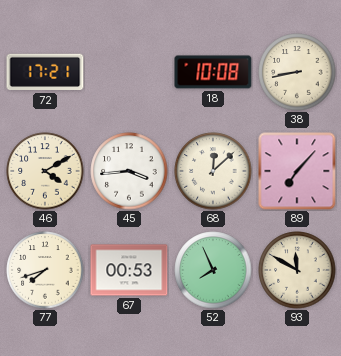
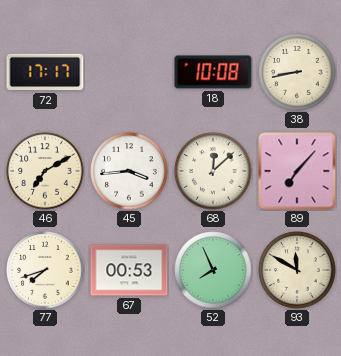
72: 17:21 -> 17:17 (45, 72)
46: 4:10 -> 7:10 (45, 171)
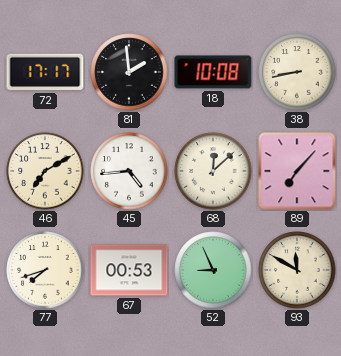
81: none -> 1:59 (129, 72)
45: 3:44 -> 4:44 (129, 171)
52: 7:56 -> 8:56 (213, 270)
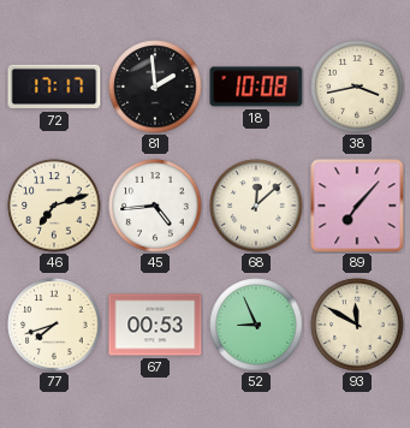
38: 8:43 -> 3:43 (357, 87)
46: 7:10 -> 7:12 (54, 206)
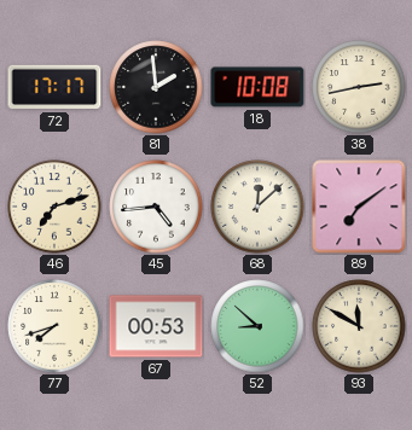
38: 3:43 -> 2:43 (359, 87)
89: 7:07 -> 7:09 (359, 207)
52: 8:56 -> 8:52 (257, 326)
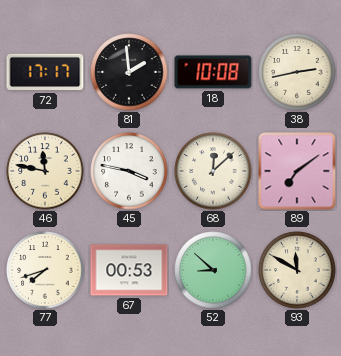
46: 7:12 -> 11:47 (45, 171)
45: 4:44 -> 3:47 (129, 171)
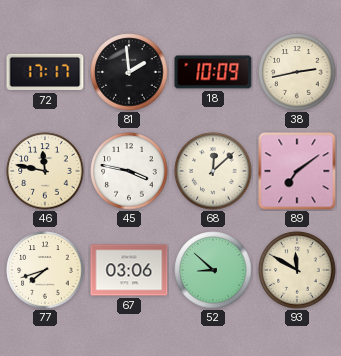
18: 10:08 -> 10:09 (213, 72)
67: 00:53 -> 03:06 (129, 270)
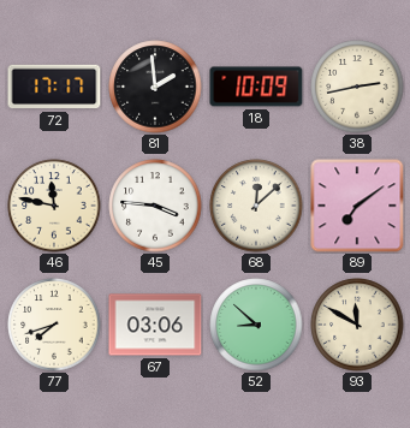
45: 3:47 -> 3:46 (155, 206)
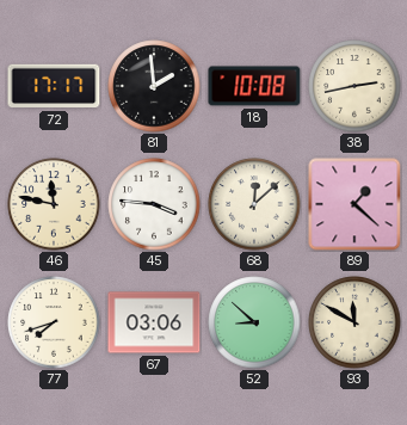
18: 10:09 -> 10:08 (254, 86)
89: 7:09 -> 1:22 (354, 204)
